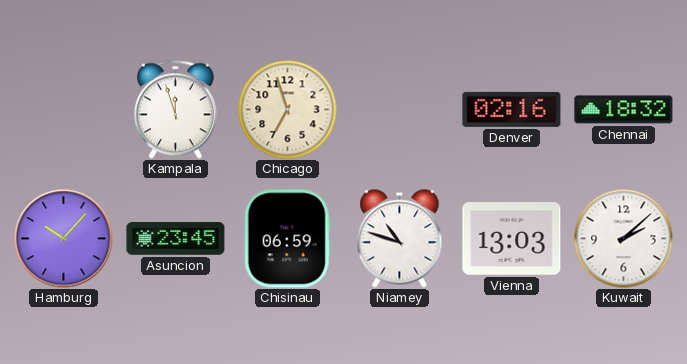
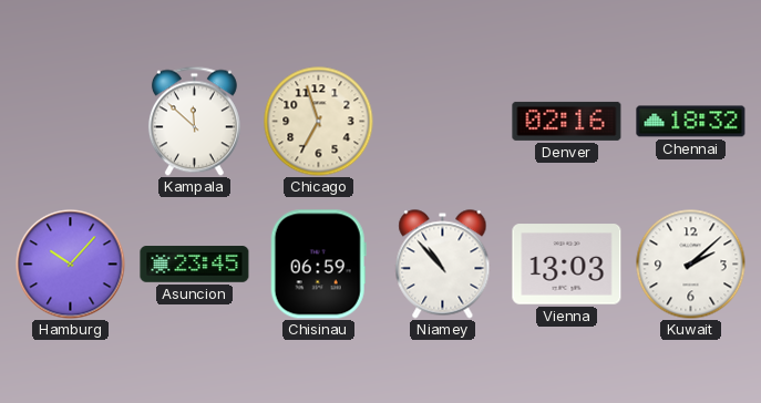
Kampala: 11:57 -> 11:52 (194, 121)
Niamey: 10:48 -> 10:53 (443, 265)
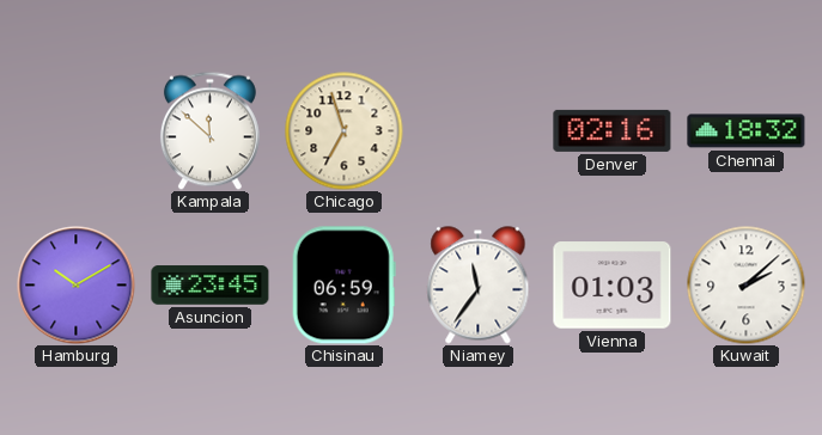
Hamburg: 10:07 -> 10:10 (77, 286)
Niamey: 10:53 -> 11:36 (479, 286)
Vienna: 13:03 -> 01:03 (613, 286)
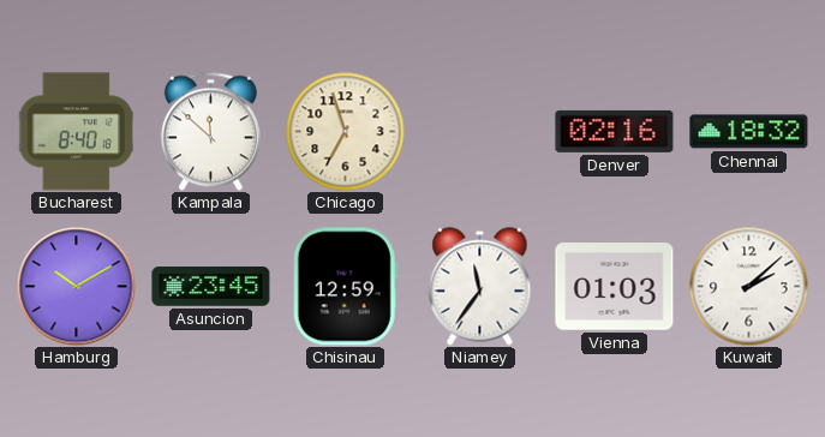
Bucharest: none -> 8:40 (76, 132)
Chisinau: 06:59 -> 12:59 (345, 287)
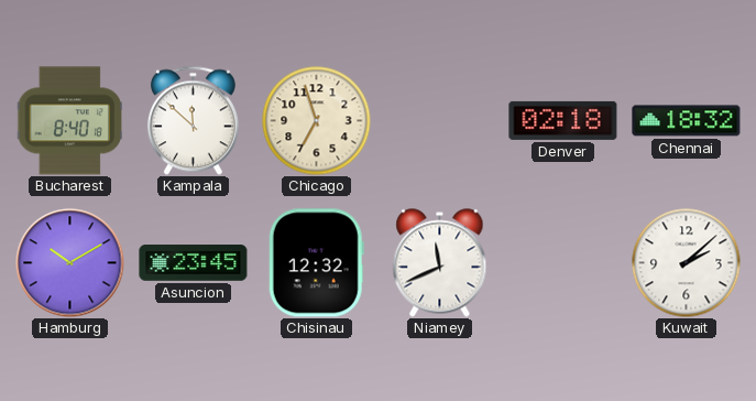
Denver: 02:16 -> 02:18 (563, 120)
Chisinau: 12:59 -> 12:32 (316, 263)
Niamey: 11:36 -> 11:41 (440, 263)
Vienna: 01:03 -> none (615, 287)
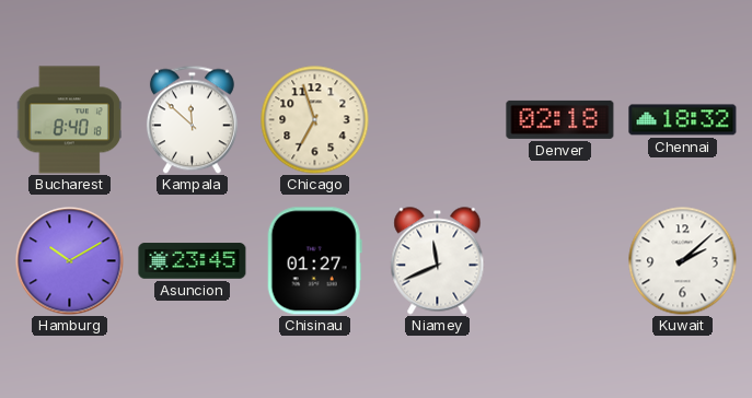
Chisinau: 12:32 -> 01:27 (314, 261)
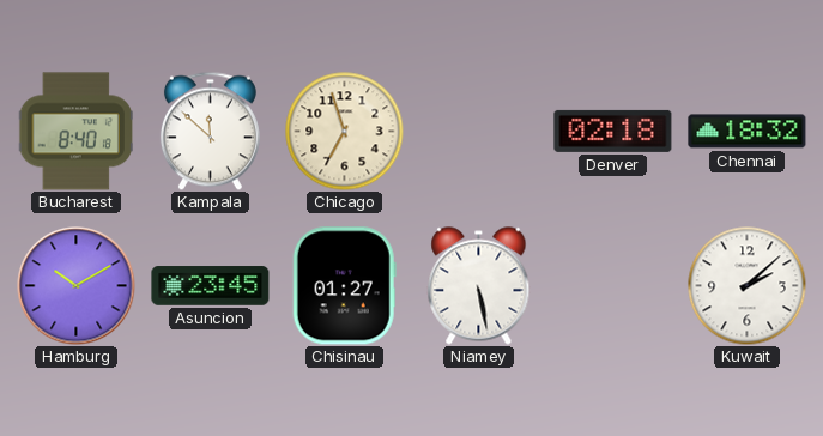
Niamey: 11:41 -> 5:28 (479, 286)
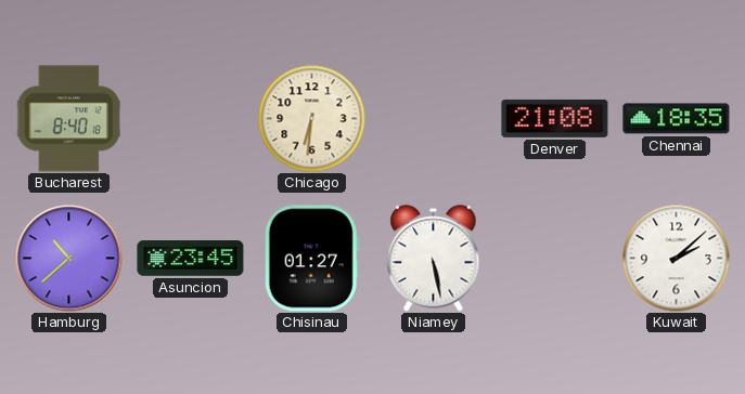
Kampala: 11:52 -> none (210, 131)
Chicago: 6:57 -> 6:31 (312, 119)
Denver: 02:18 -> 21:08 (555, 118)
Chennai: 18:32 -> 18:35 (677, 119)
Hamburg: 10:10 -> 10:38 (69, 259)
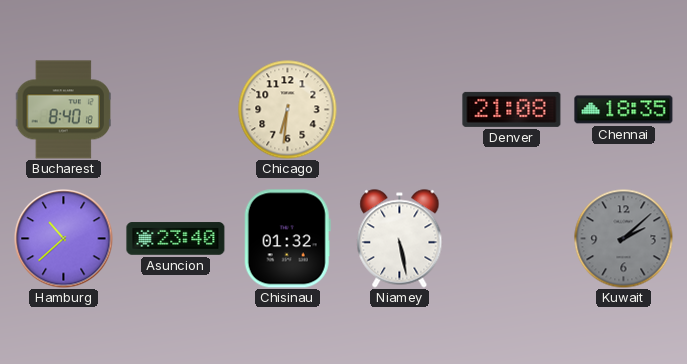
Asuncion: 23:45 -> 23:40 (176, 239)
Chisinau: 01:27 -> 01:32 (287, 239)
Kuwait dial: white -> grey (624, 239)
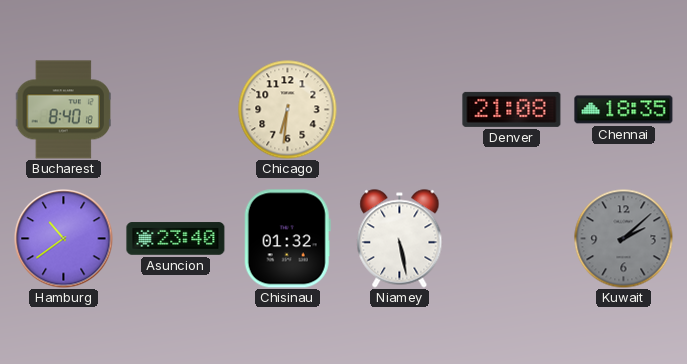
Hamburg: 10:38 -> 10:39 (64, 239)
